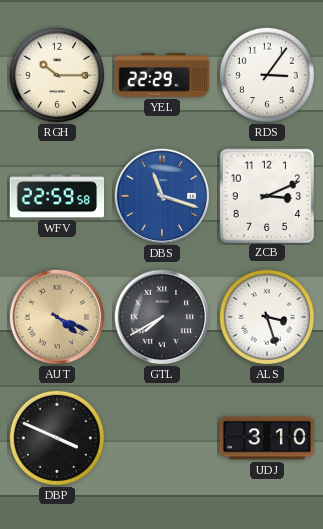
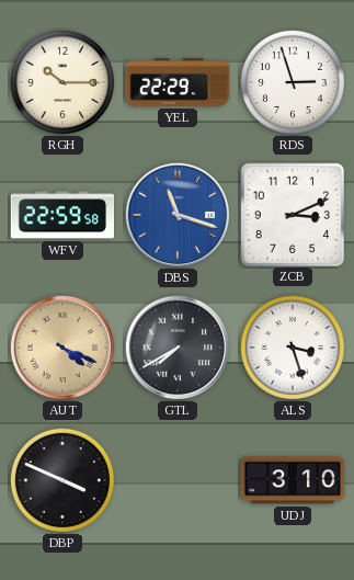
RDS: 3:06 -> 2:57 (293, 82)
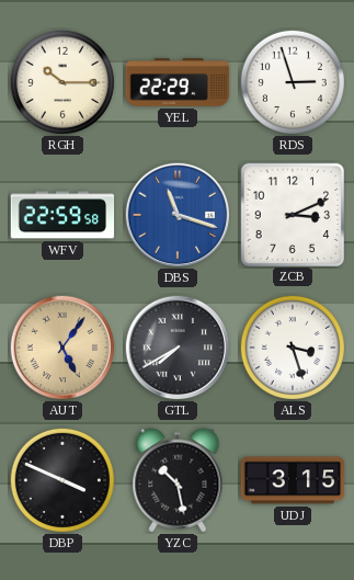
AUT: 4:19 -> 5:06 (62, 348)
YZC: none -> 10:28 (178, 480)
UDJ: 3:10 -> 3:15 (293, 480)
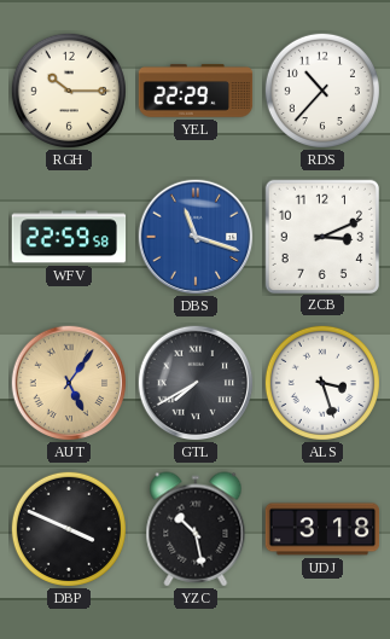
RDS: 2:57 -> 10:37 (322, 91)
UDJ: 3:15 -> 3:18 (322, 529)
